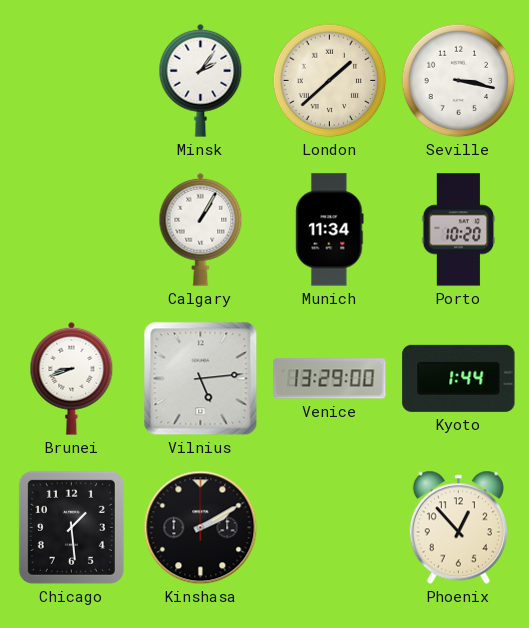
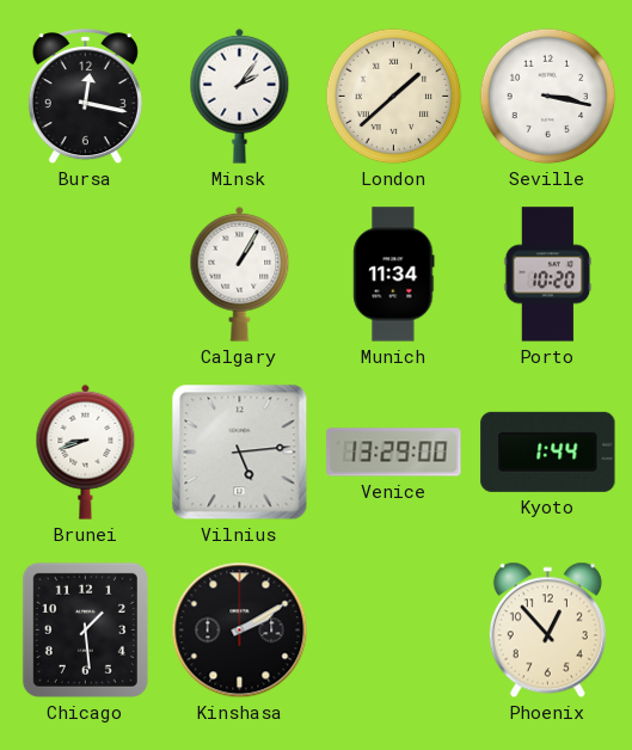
Bursa: none -> 12:17 (85, 98)
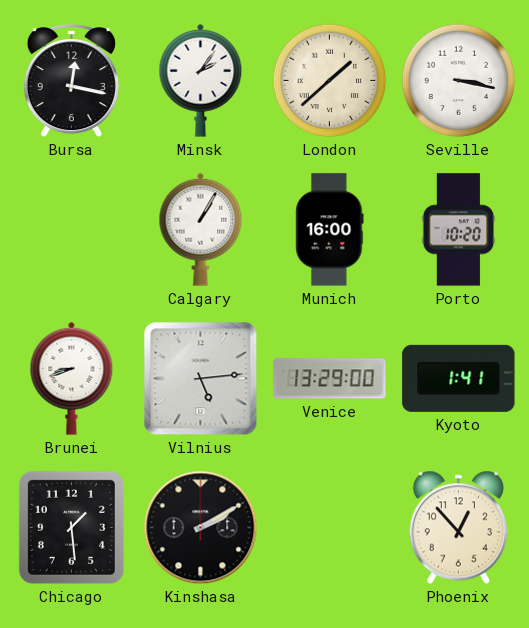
Munich: 11:34 -> 16:00 (330, 230)
Kyoto: 1:44 -> 1:41 (459, 378)
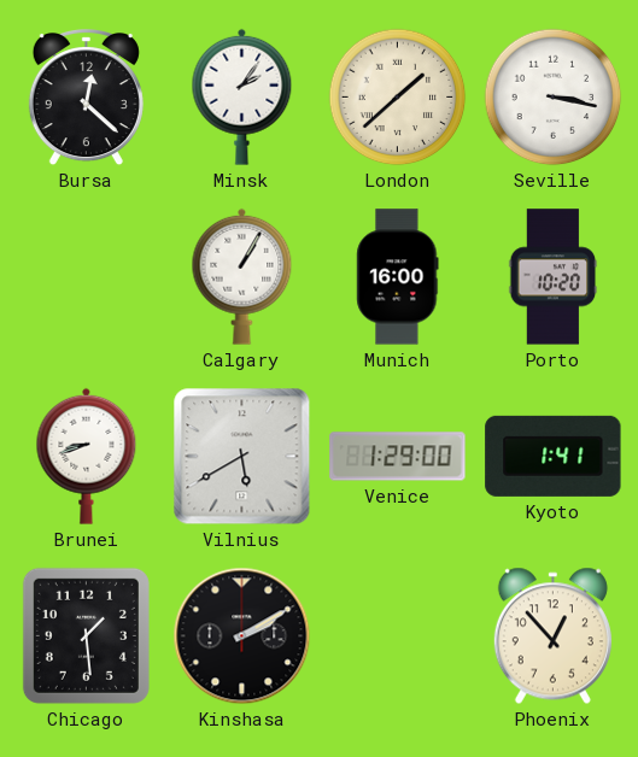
Bursa: 12:17 -> 12:22 (86, 99)
Vilnius: 5:14 -> 5:40 (242, 457)
Venice: 13:29 -> 1:29 (398, 457)
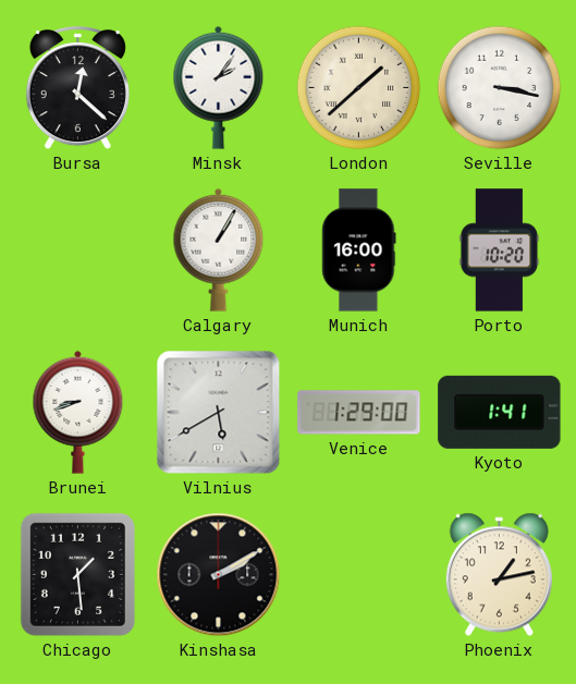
Phoenix: 12:53 -> 1:13 (499, 575)
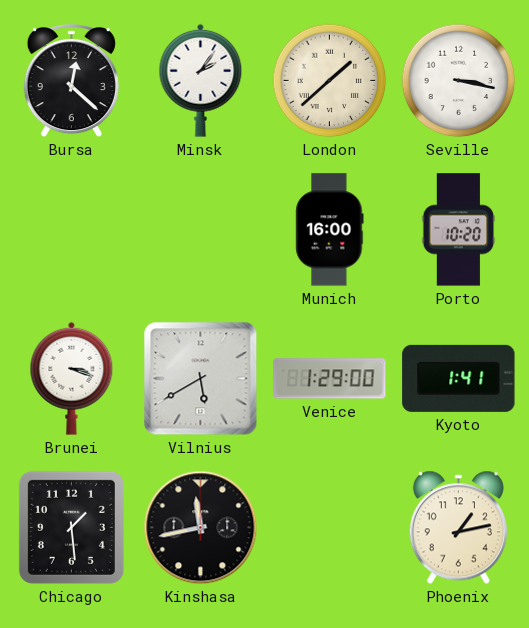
Calgary: 1:05 -> none (219, 249)
Brunei: 8:42 -> 3:18 (72, 378)
Kinshasa: 2:10 -> 11:43 (201, 528)
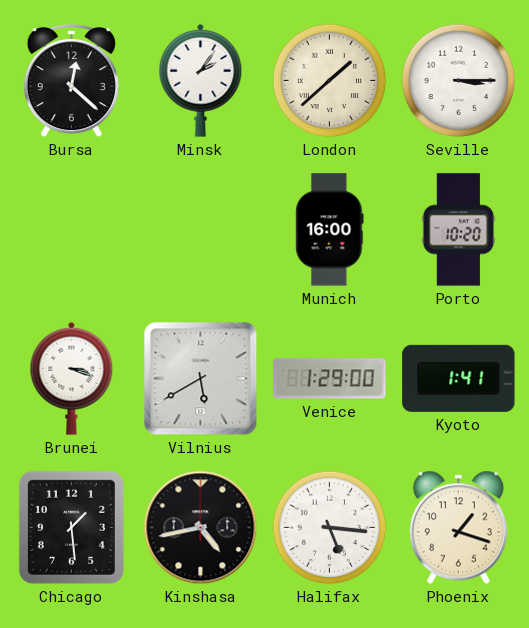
Seville: 3:17 -> 3:15 (459, 81)
Kinshasa: 11:43 -> 4:43 (201, 528)
Halifax: none -> 5:16 (330, 528)
Phoenix: 1:13 -> 1:18 (458, 528)
